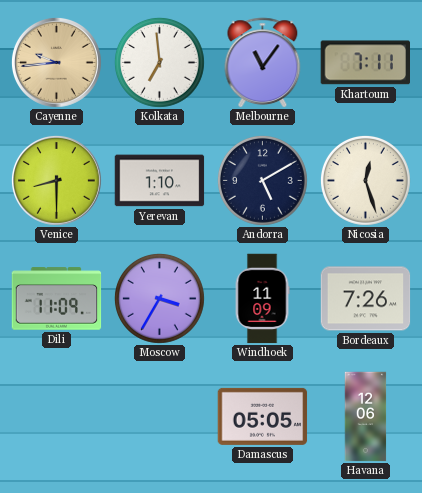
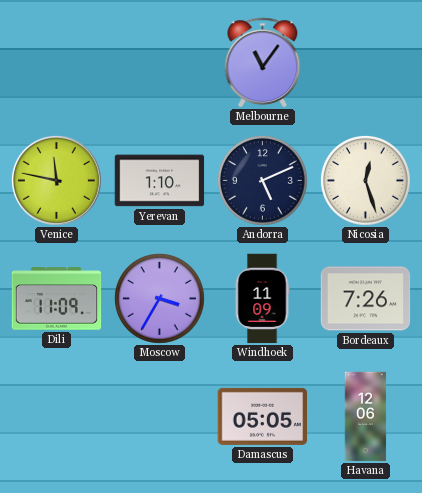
Cayenne: 9:44 -> none (56, 62)
Kolkata: 6:59 -> none (159, 62)
Khartoum: 7:11 -> none (365, 63)
Venice: 8:30 -> 11:47 (56, 180)
Andorra: 5:10 -> 5:11 (262, 180)
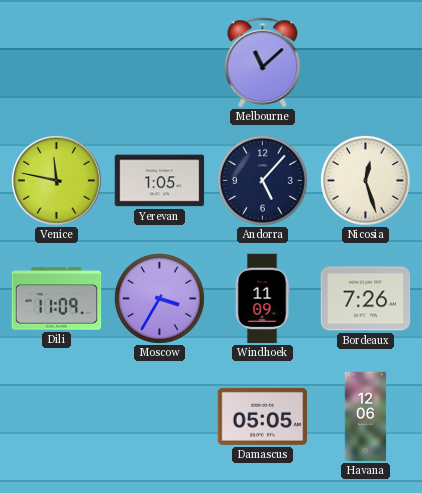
Melbourne: 11:06 -> 11:08 (263, 63)
Yerevan: 1:10 -> 1:05 (160, 181)
Andorra: 5:11 -> 5:07 (262, 180)
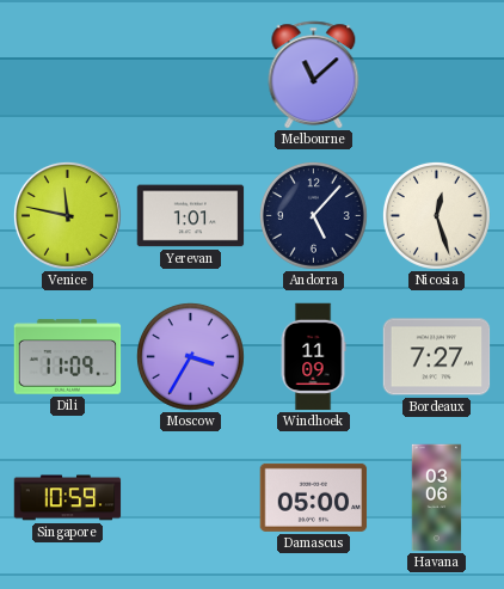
Yerevan: 1:05 -> 1:01 (191, 216)
Bordeaux: 7:26 -> 7:27 (437, 357)
Singapore: none -> 10:59 (68, 498)
Damascus: 05:05 -> 05:00 (314, 497)
Havana: 12:06 -> 03:06 (437, 498)
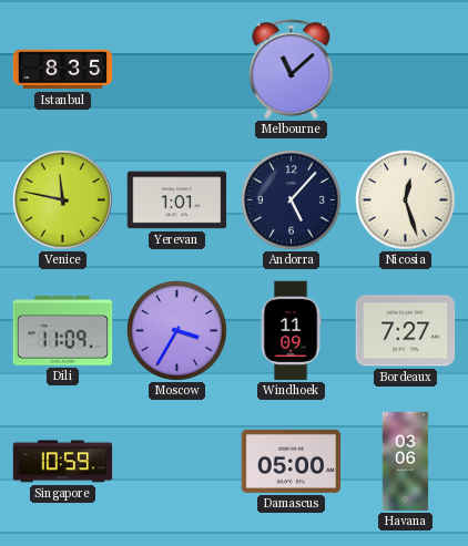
Istanbul: none -> 8:35 (63, 70)
